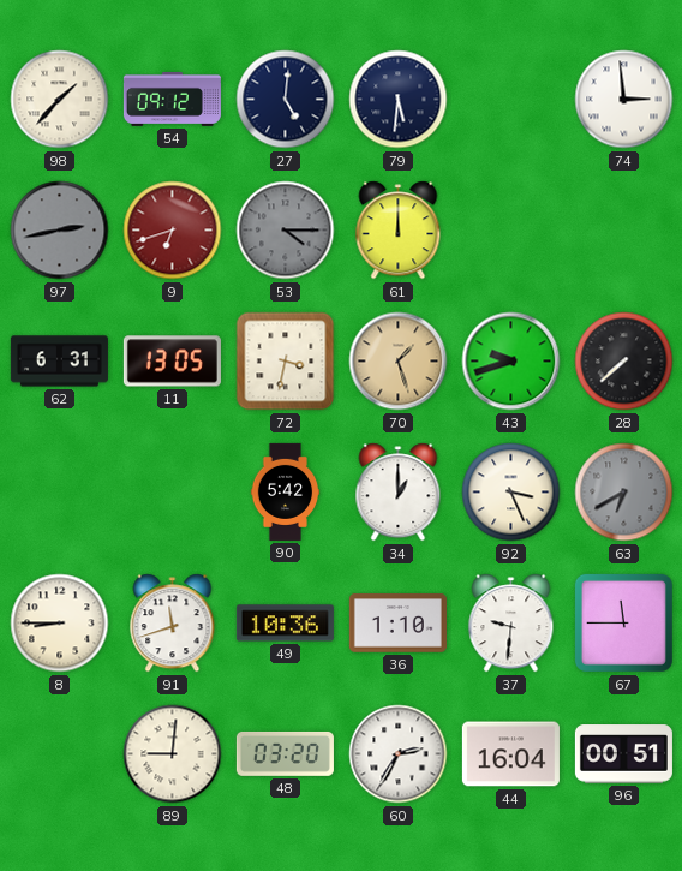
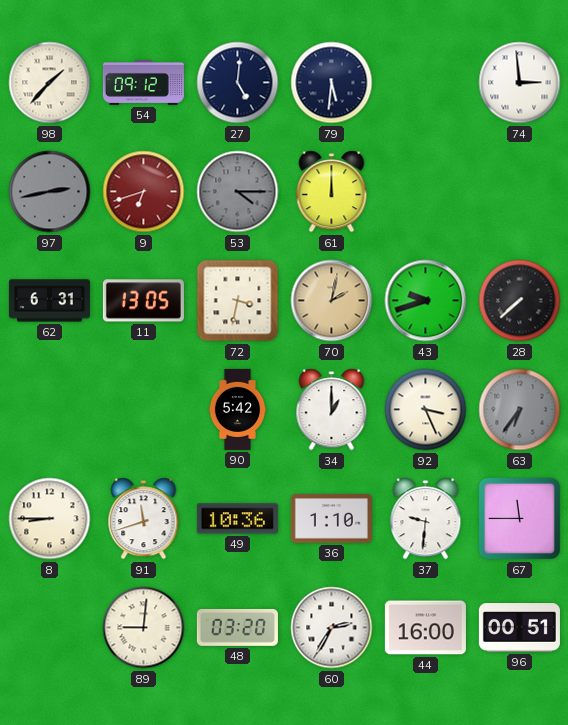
70: 1:27 -> 2:02 (332, 301)
63: 6:40 -> 6:36 (520, 410)
44: 16:04 -> 16:00 (425, 628)
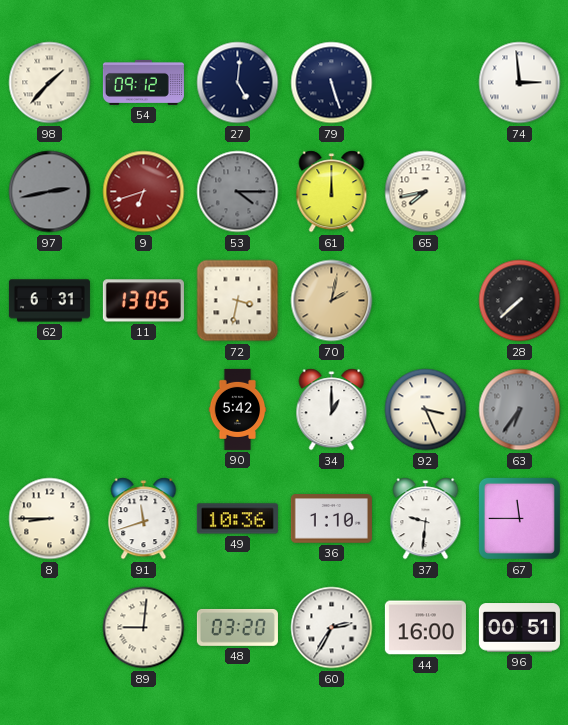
79: 5:31 -> 5:27 (332, 83)
65: none -> 7:43 (426, 192)
43: 9:42 -> none (426, 301)
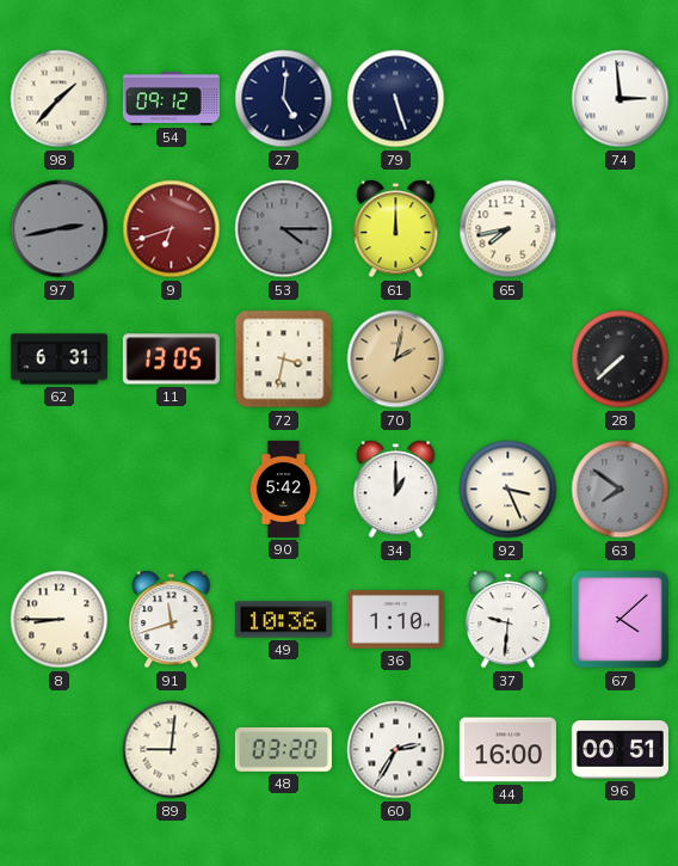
63: 6:36 -> 7:51 (621, 490)
67: 11:45 -> 4:08 (620, 619)
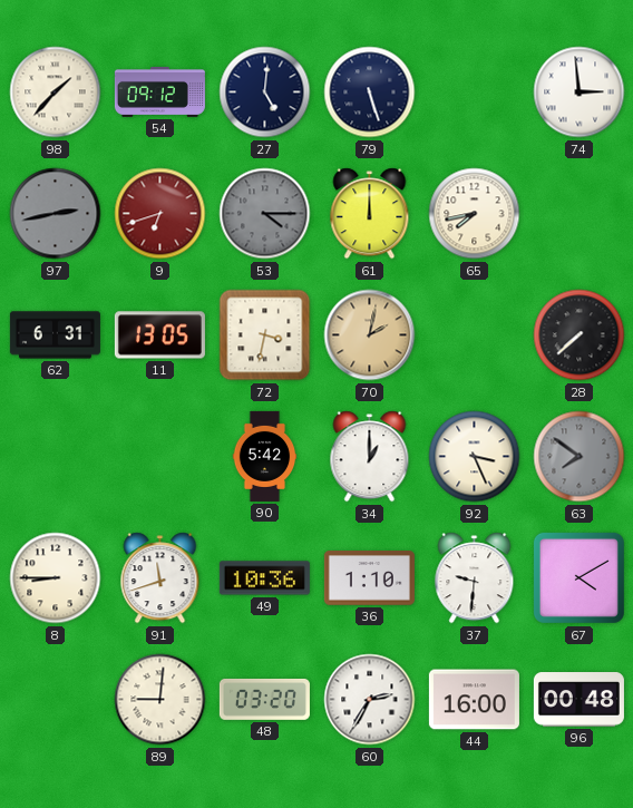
67: 4:08 -> 4:10 (578, 577)
96: 00:51 -> 00:48 (578, 700)
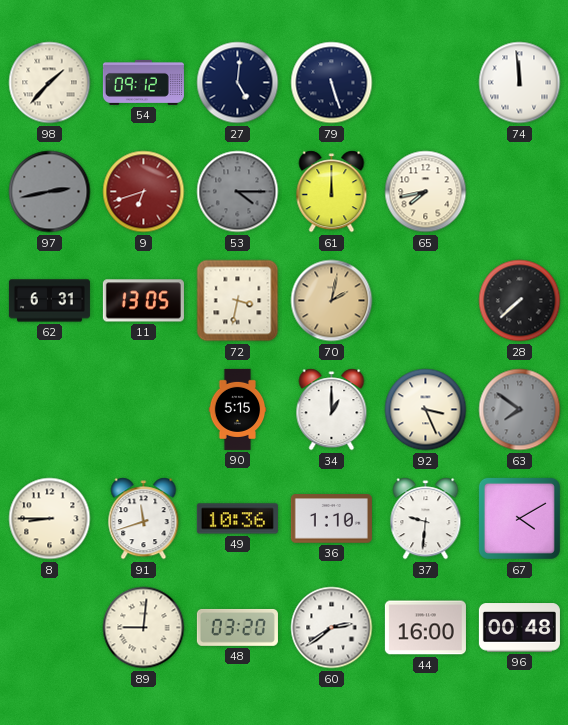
74: 2:59 -> 11:59 (520, 83)
90: 5:42 -> 5:15 (238, 409)
60: 2:35 -> 2:39 (332, 628)
